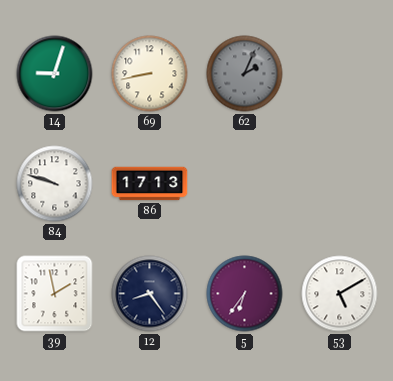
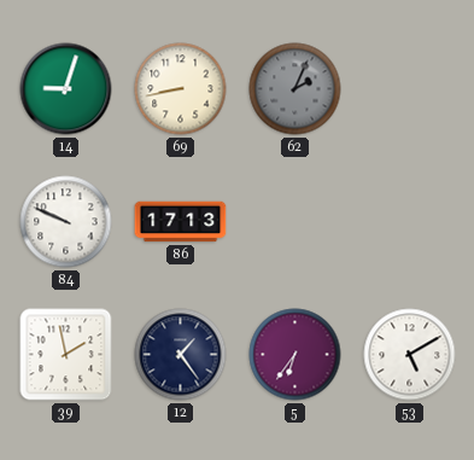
84: 9:48 -> 9:49 (66, 222)
12: 8:24 -> 1:24 (181, 355)
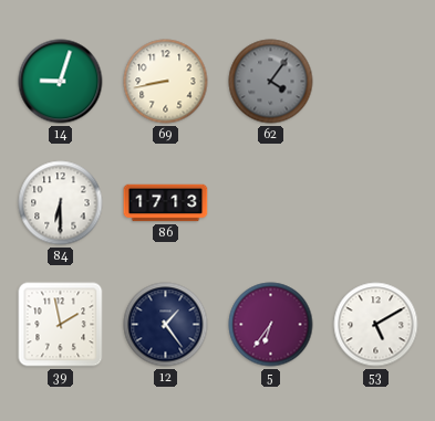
62: 2:04 -> 4:06 (271, 82)
84: 9:49 -> 6:30 (61, 203)
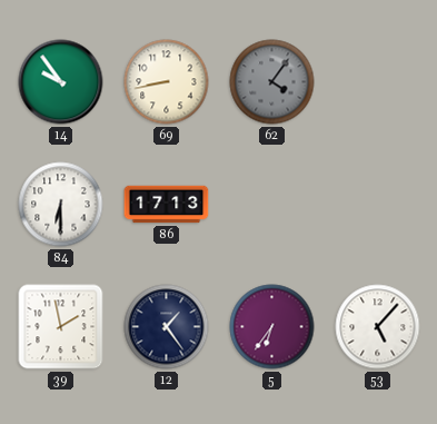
14: 9:03 -> 9:54 (61, 82)
53: 5:10 -> 5:07 (378, 327)
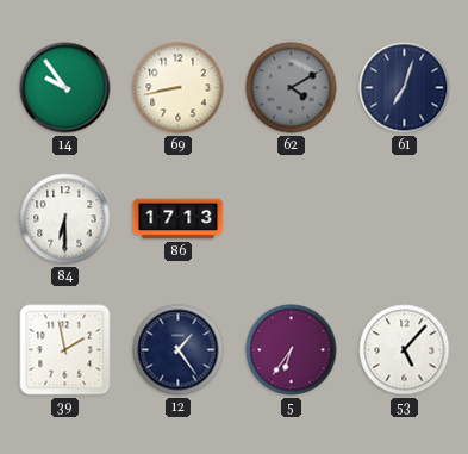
62: 4:06 -> 4:10 (292, 88)
61: none -> 7:03 (405, 88)
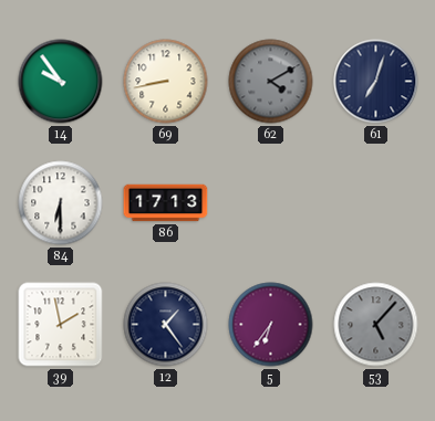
53 dial: white -> grey (376, 325)
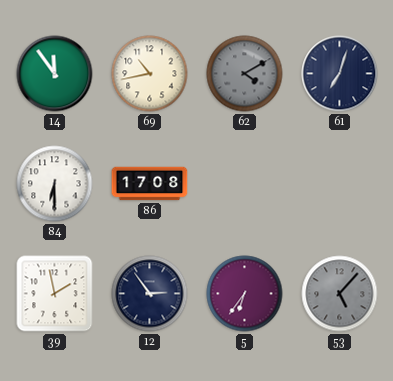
14: 9:54 -> 11:54 (55, 74)
69: 8:43 -> 10:43 (150, 74)
86: 17:13 -> 17:08 (150, 184)
12: 1:24 -> 2:54 (150, 294)
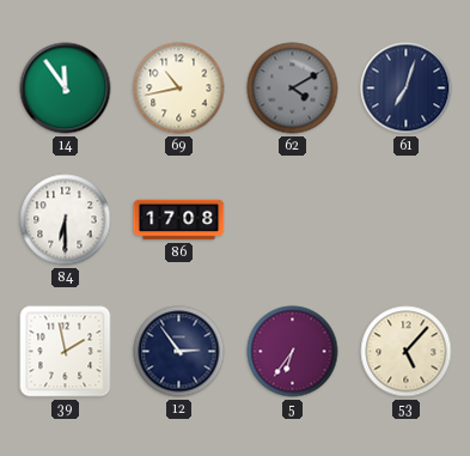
53 dial: grey -> cream (407, 352)
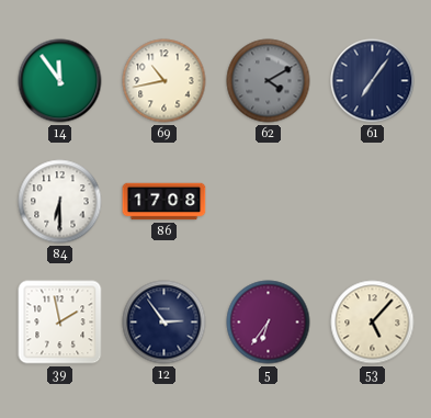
61: 7:03 -> 7:06 (373, 81)
